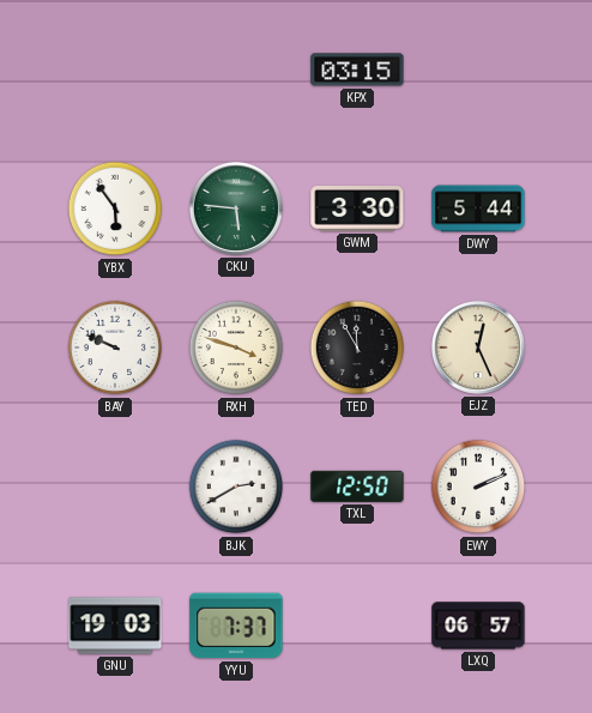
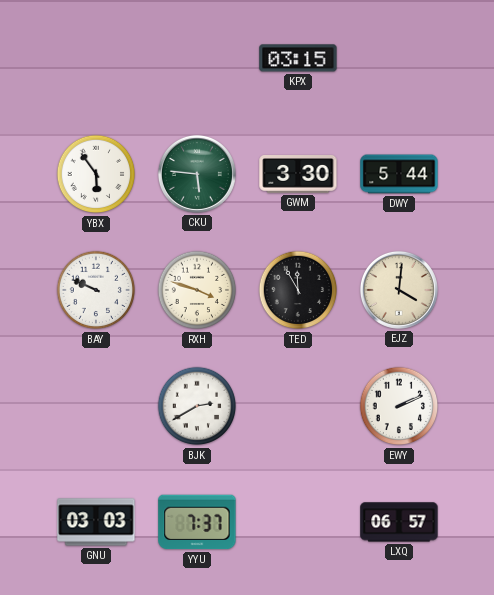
EJZ: 12:26 -> 4:01 (399, 290)
TXL: 12:50 -> none (357, 487)
GNU: 19:03 -> 03:03 (96, 522)
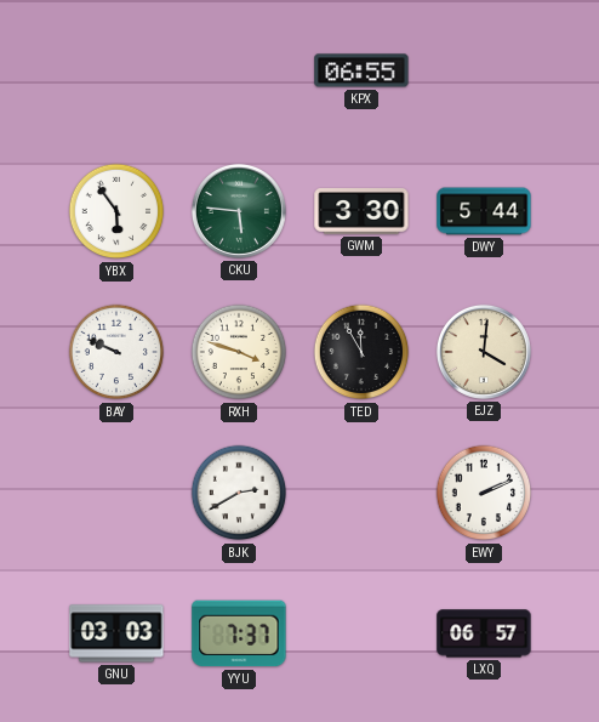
KPX: 03:15 -> 06:55 (361, 70)
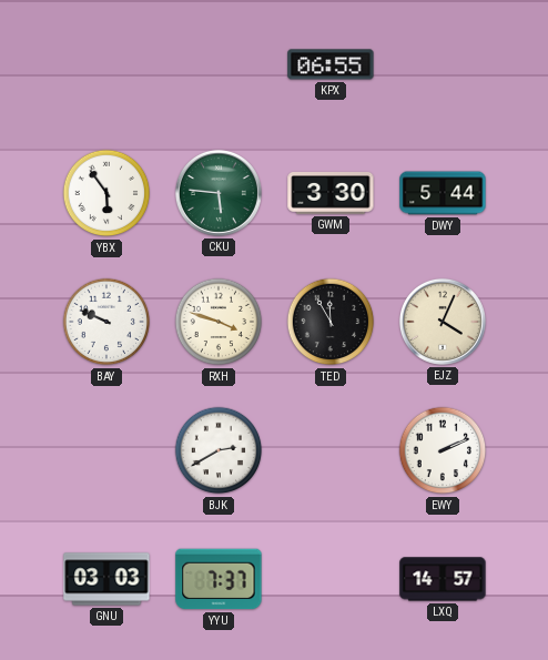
EJZ: 4:01 -> 4:04 (443, 322)
LXQ: 06:57 -> 14:57 (443, 579)
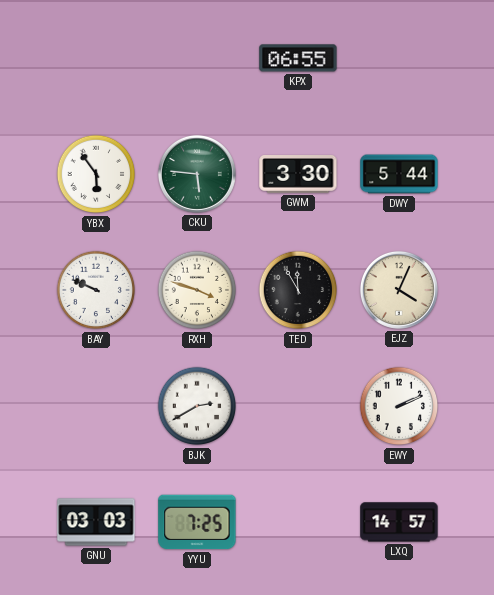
YYU: 7:37 -> 7:25 (197, 522)
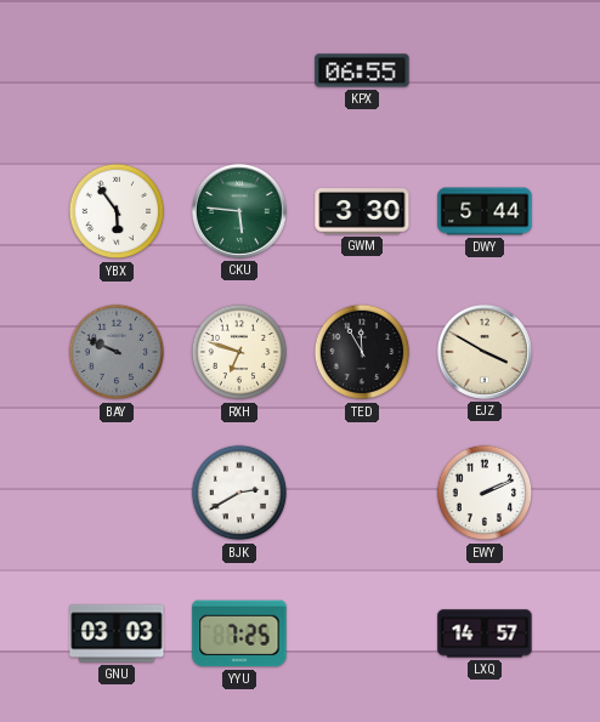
BAY dial: white -> grey (117, 352)
RXH: 3:48 -> 6:48 (239, 352)
EJZ: 4:04 -> 3:50 (485, 352)
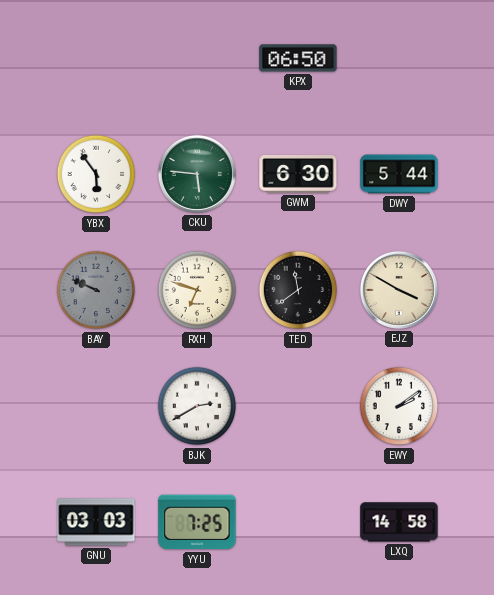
KPX: 06:55 -> 06:50 (298, 58)
GWM: 3:30 -> 6:30 (298, 175)
TED: 11:55 -> 11:39 (298, 290)
EWY: 2:11 -> 2:09 (399, 406)
LXQ: 14:57 -> 14:58 (399, 522)
